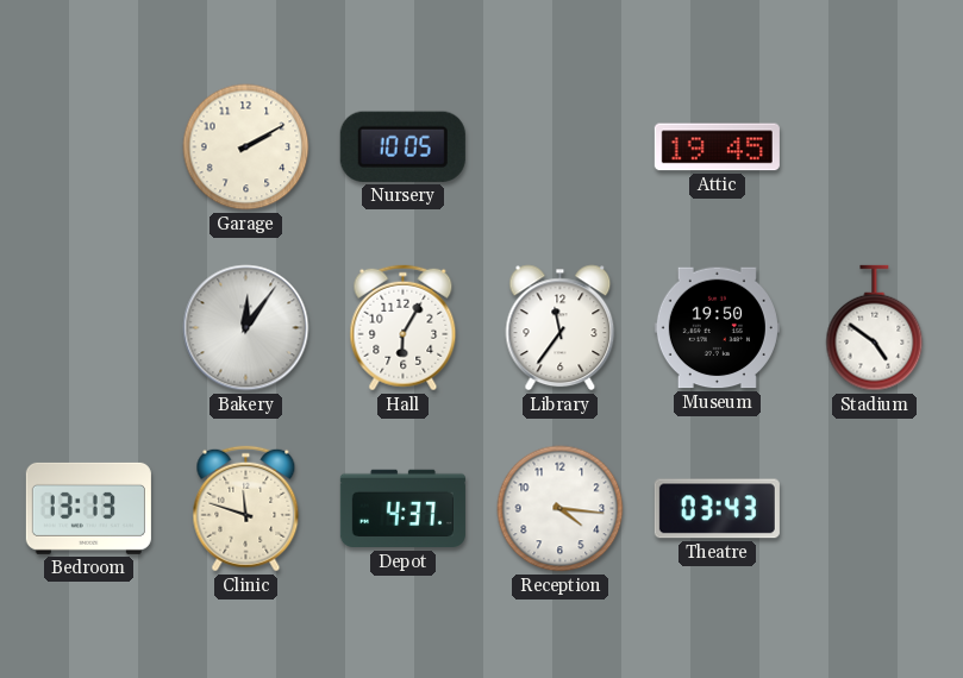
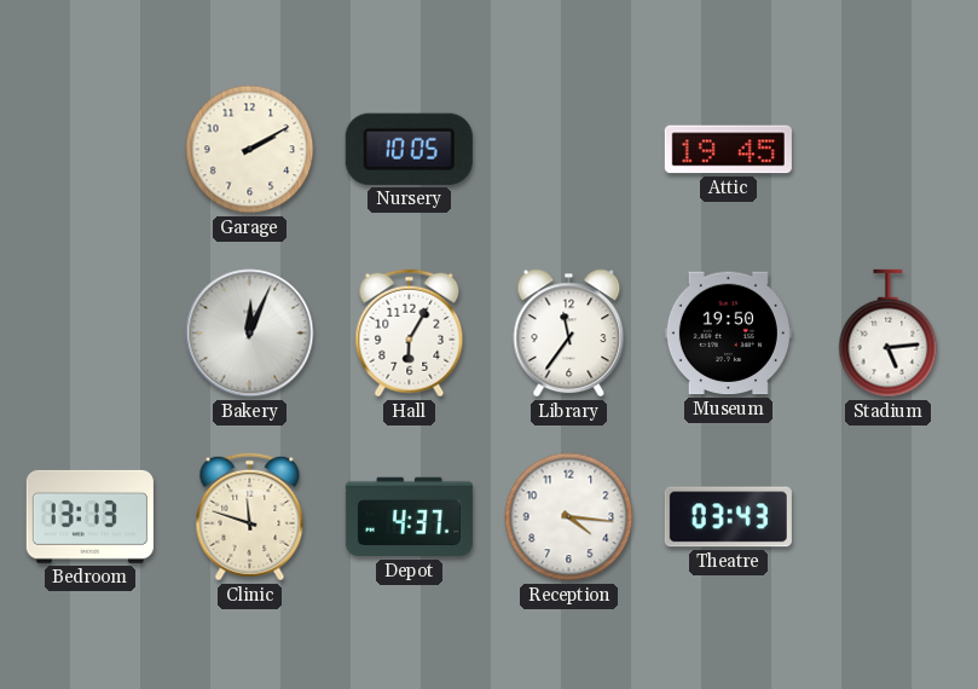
Bakery: 12:06 -> 12:04 (250, 334)
Stadium: 4:51 -> 5:14 (889, 334)
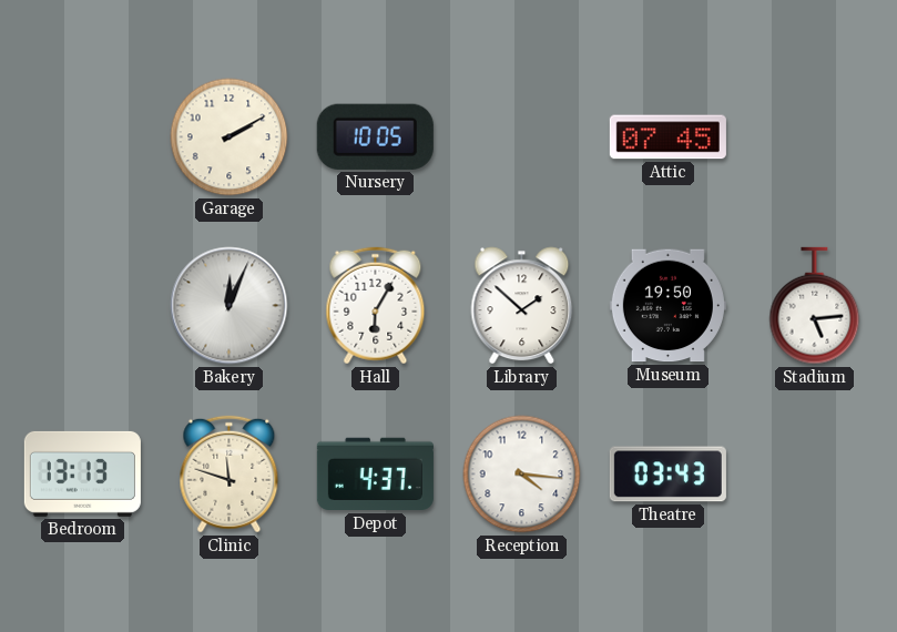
Attic: 19:45 -> 07:45 (667, 137)
Library: 11:36 -> 1:52 (522, 306)
